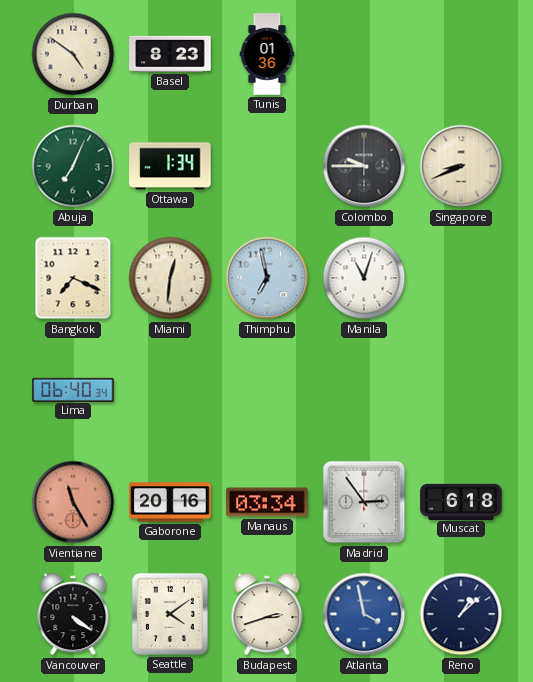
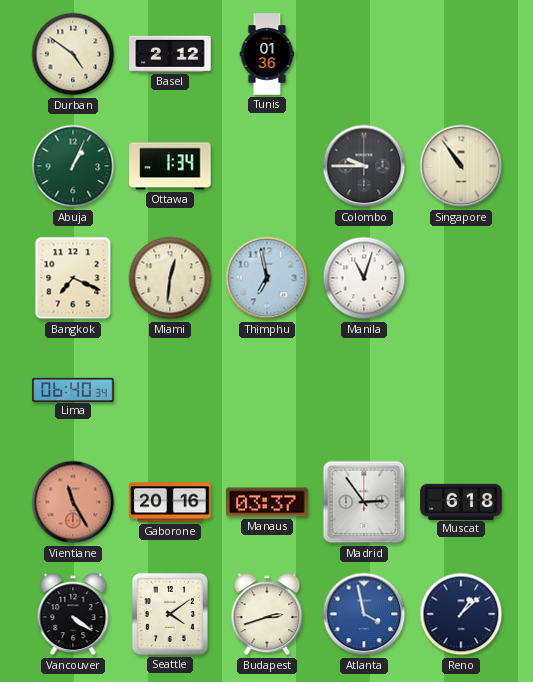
Basel: 8:23 -> 2:12 (170, 54)
Abuja: 7:04 -> 1:04 (73, 166)
Singapore: 8:41 -> 10:54 (461, 166)
Manaus: 03:34 -> 03:37 (267, 502)
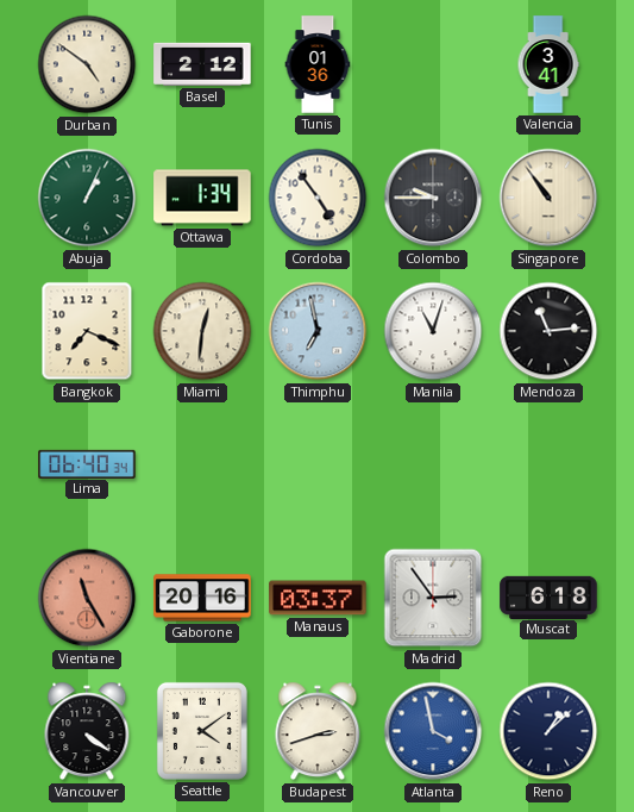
Valencia: none -> 3:41 (548, 64)
Cordoba: none -> 4:54 (318, 198)
Mendoza: none -> 11:14 (548, 331)
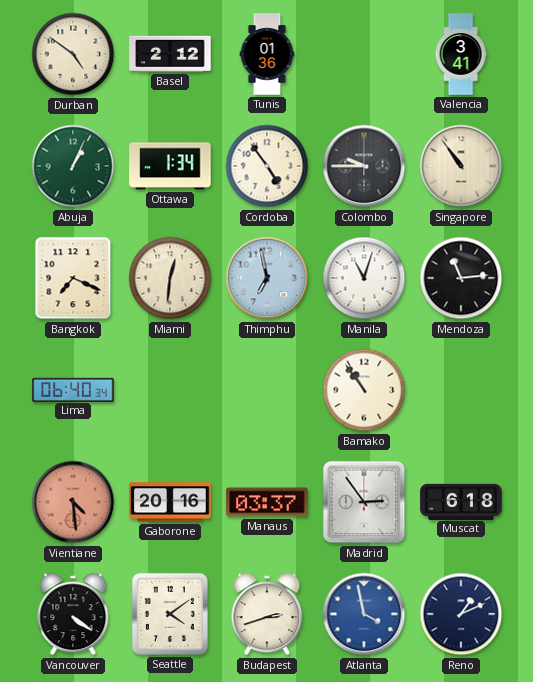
Bamako: none -> 10:54 (364, 390)
Vientiane: 11:25 -> 4:29 (73, 502)
Reno: 1:08 -> 1:11 (461, 614)
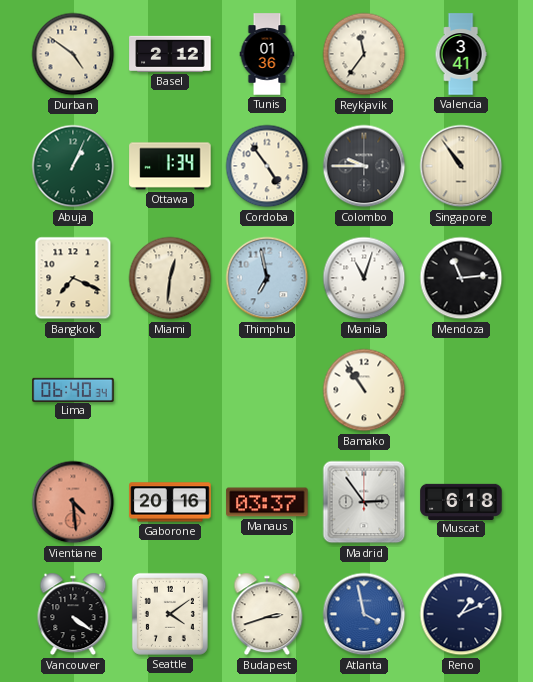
Reykjavik: none -> 11:36 (364, 54)
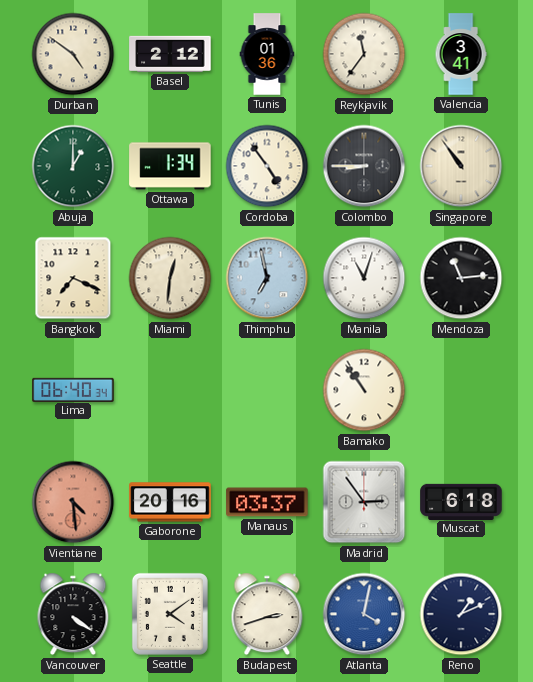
Abuja: 1:04 -> 1:00 (73, 166)
Colombo: 9:45 -> 8:45 (364, 166)
Atlanta: 3:58 -> 4:02 (364, 614)
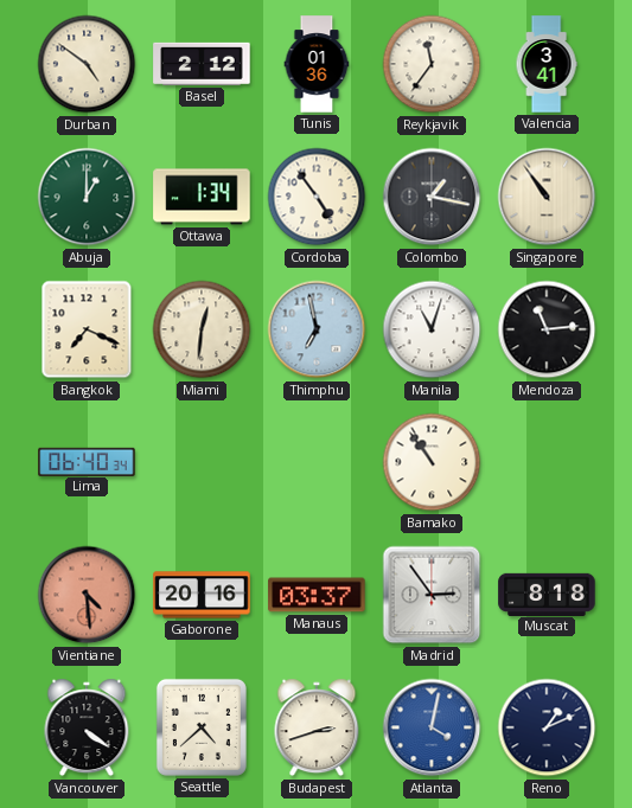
Colombo: 8:45 -> 1:17 (432, 197)
Muscat: 6:18 -> 8:18 (547, 594)
Seattle: 4:09 -> 4:38 (202, 727)
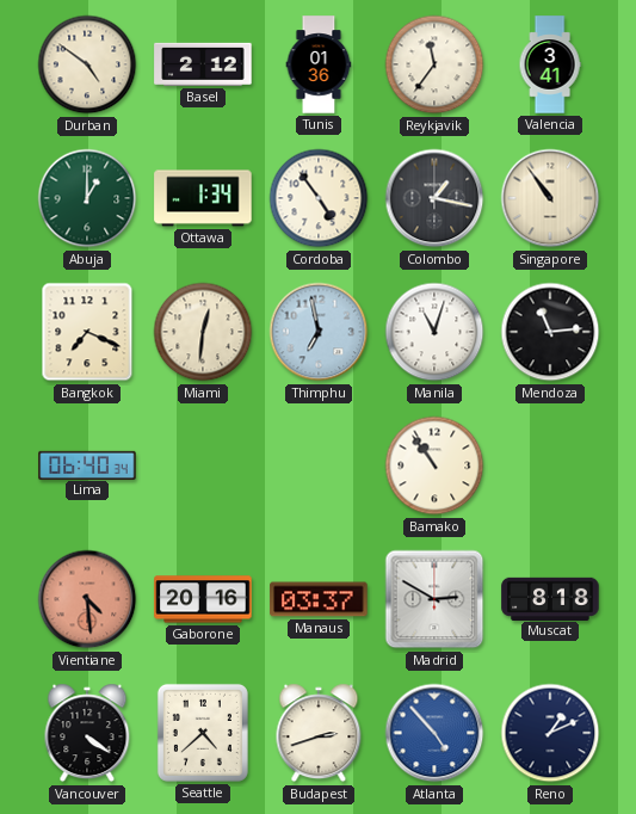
Madrid: 2:54 -> 2:50 (434, 599)
Atlanta: 4:02 -> 4:53 (434, 733)
